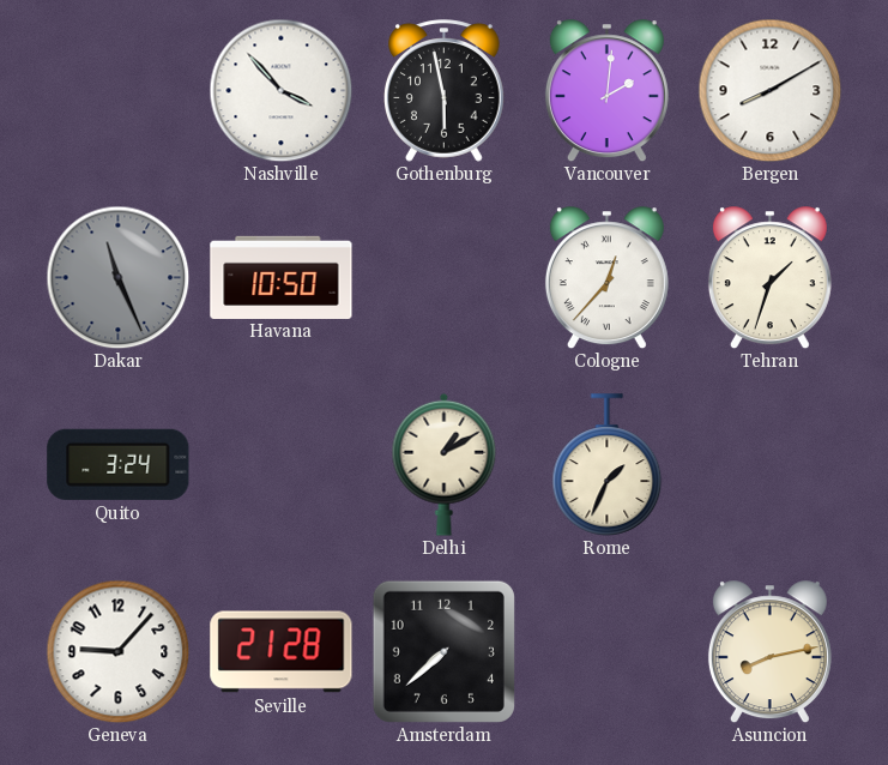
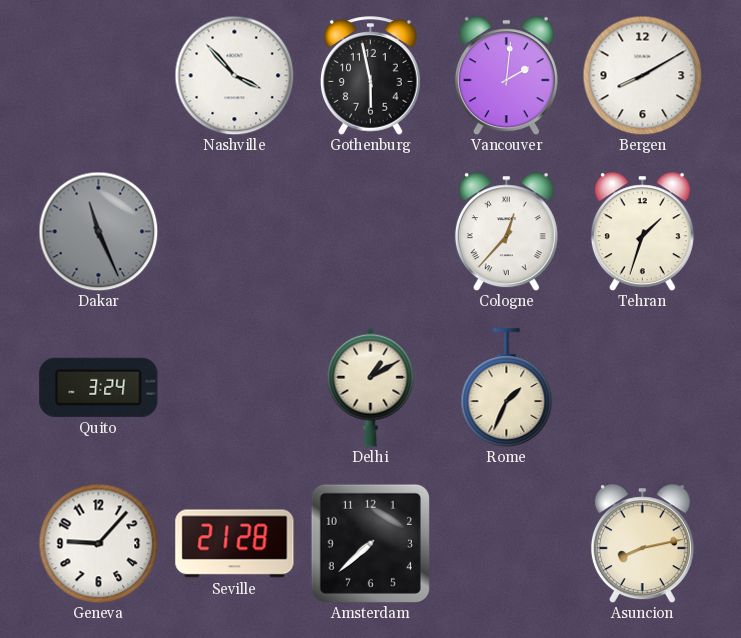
Havana: 10:50 -> none (282, 277)
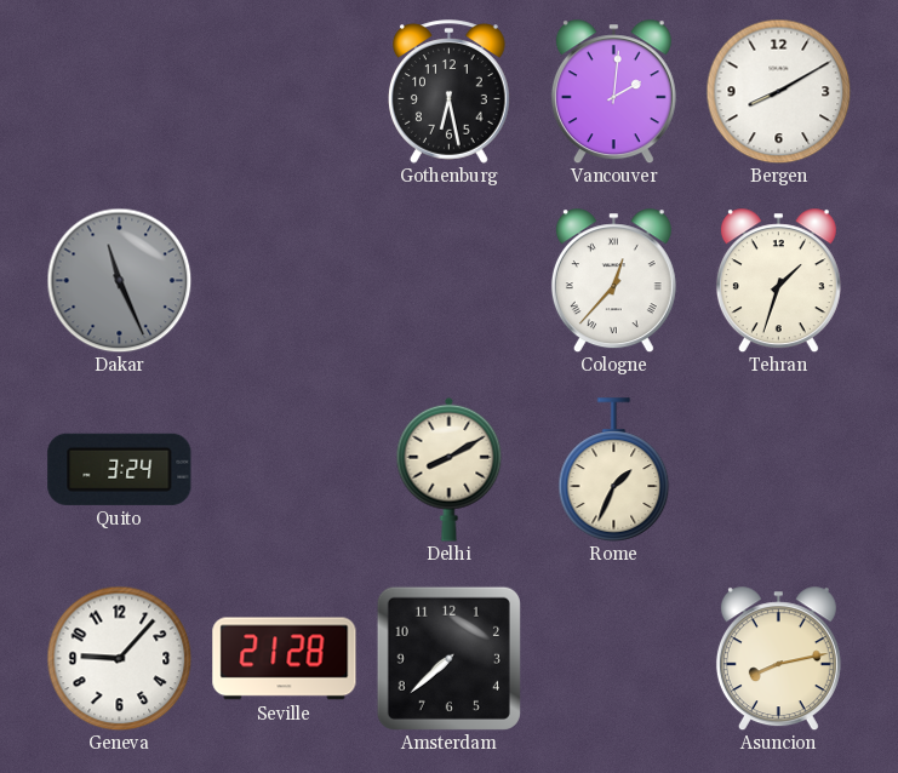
Nashville: 3:53 -> none (234, 75)
Gothenburg: 5:58 -> 6:28 (450, 92)
Delhi: 1:10 -> 8:10 (450, 469)
